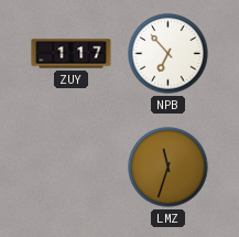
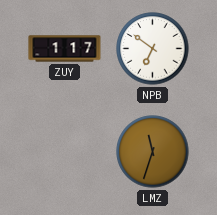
NPB: 6:53 -> 6:51 (153, 49)
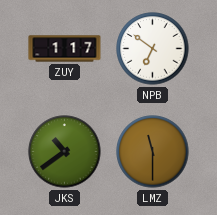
JKS: none -> 10:39 (65, 152)
LMZ: 11:33 -> 11:30 (153, 152)
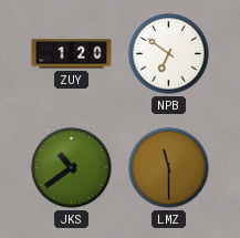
ZUY: 1:17 -> 1:20 (72, 54)
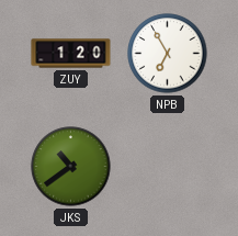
NPB: 6:51 -> 6:55 (168, 54)
LMZ: 11:30 -> none (169, 168)
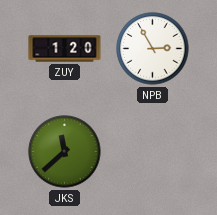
NPB: 6:55 -> 2:55 (153, 49)
JKS: 10:39 -> 11:38 (65, 152)
